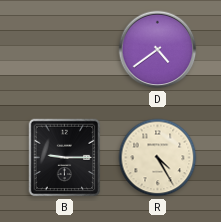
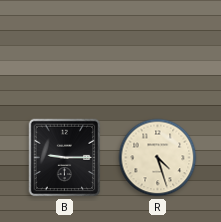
D: 4:39 -> none (158, 50)
R: 4:25 -> 4:27 (158, 158)
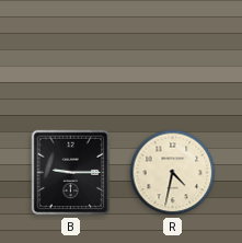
R: 4:27 -> 4:32 (173, 173)
